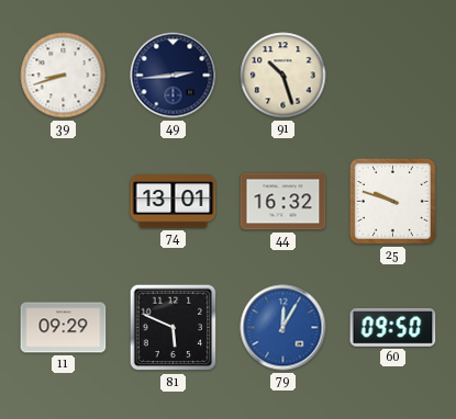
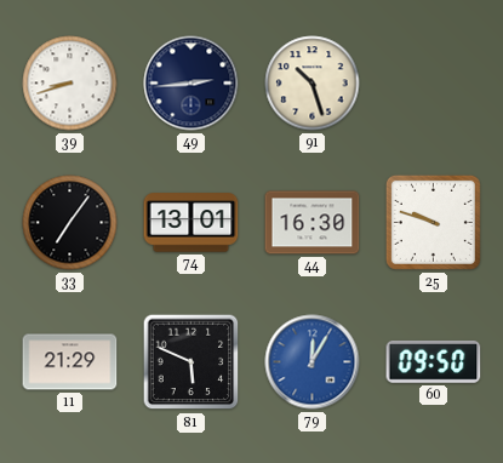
33: none -> 7:06 (70, 223)
44: 16:32 -> 16:30 (313, 223)
11: 09:29 -> 21:29 (70, 362)
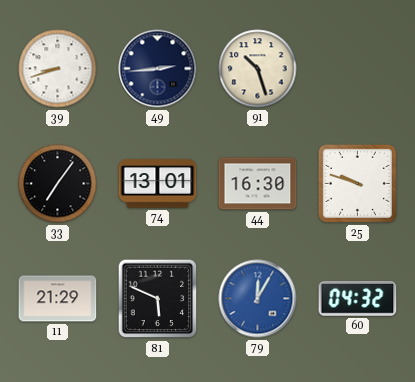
60: 09:50 -> 04:32 (358, 298)
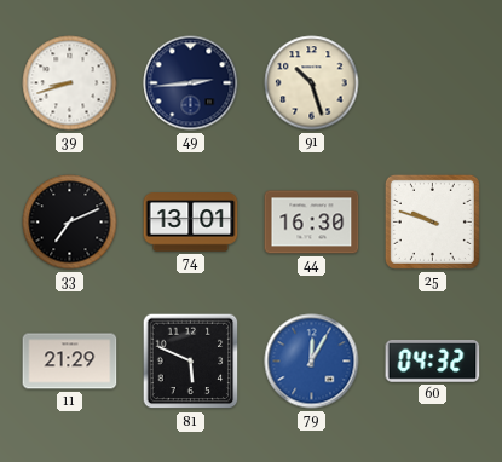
33: 7:06 -> 7:11 (70, 223)
